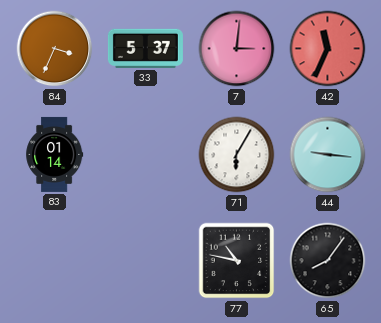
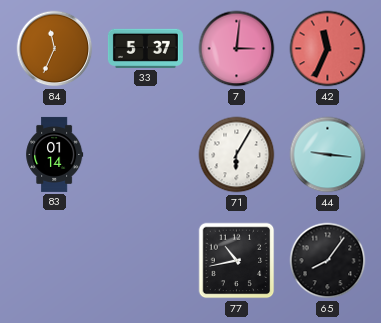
84: 3:34 -> 11:34 (55, 49)
77: 10:47 -> 10:43 (237, 261)
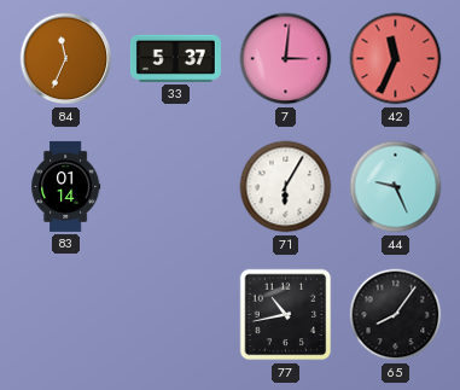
44: 9:16 -> 9:26 (396, 187)
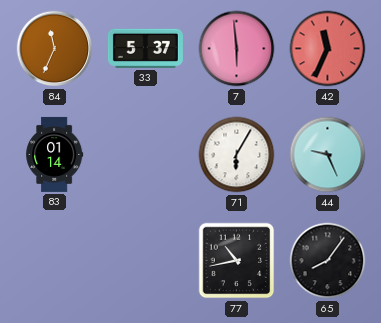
7: 3:01 -> 5:59 (237, 49)
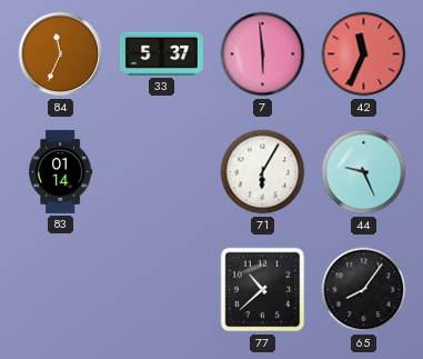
77: 10:43 -> 10:38 (263, 290)
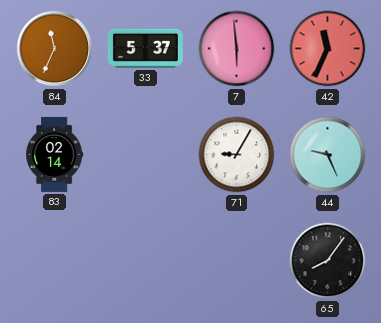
83: 01:14 -> 02:14 (55, 154)
71: 6:05 -> 9:05 (237, 155)
77: 10:38 -> none (263, 290)
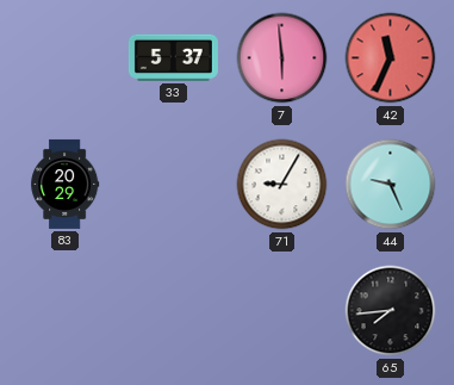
84: 11:34 -> none (55, 49)
83: 02:14 -> 20:29 (66, 184)
65: 8:06 -> 7:44 (391, 311)
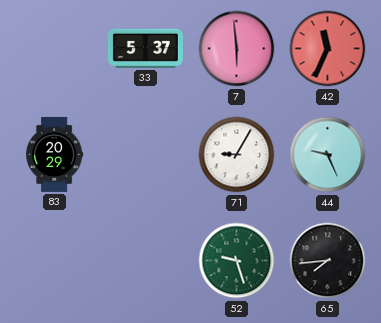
52: none -> 9:27 (237, 261)
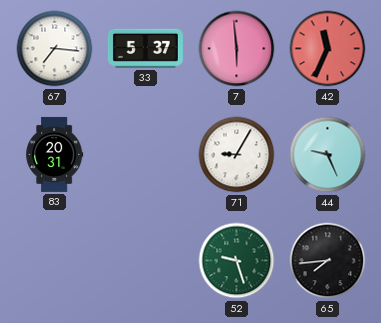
67: none -> 7:16 (55, 49)
83: 20:29 -> 20:31 (55, 154)
